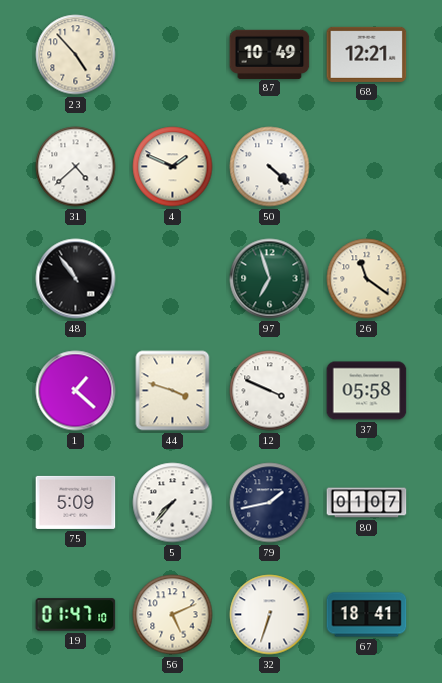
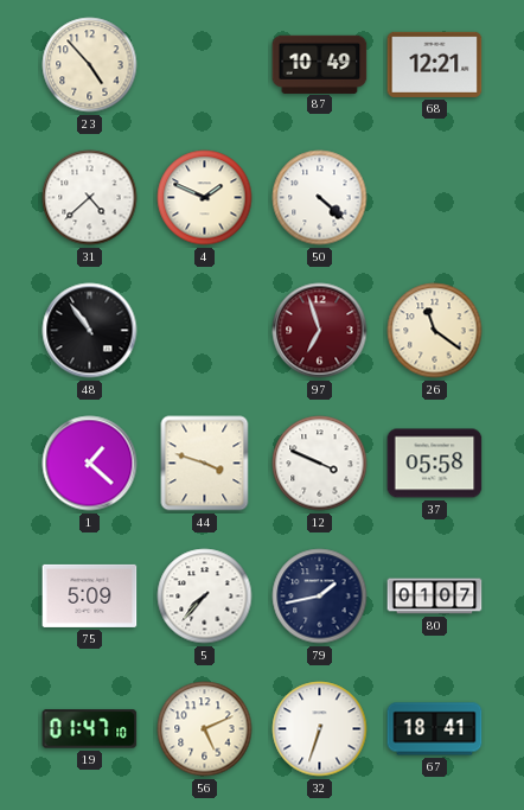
97 dial: green -> burgundy (320, 331)
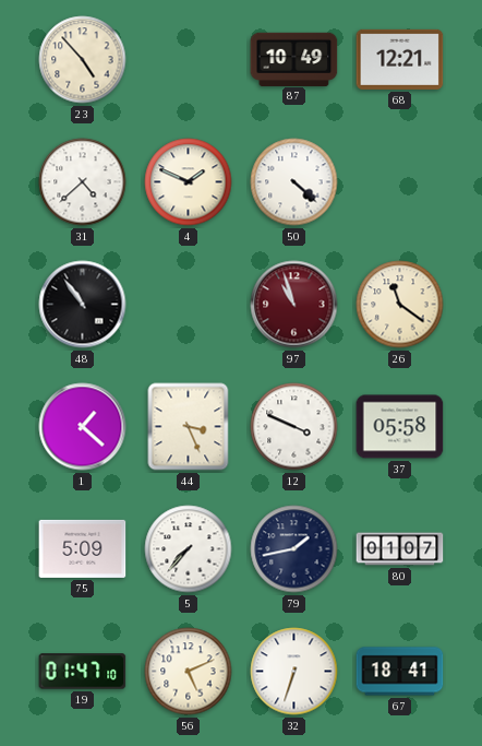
97: 6:57 -> 10:57 (294, 305)
44: 3:48 -> 3:26 (189, 427)
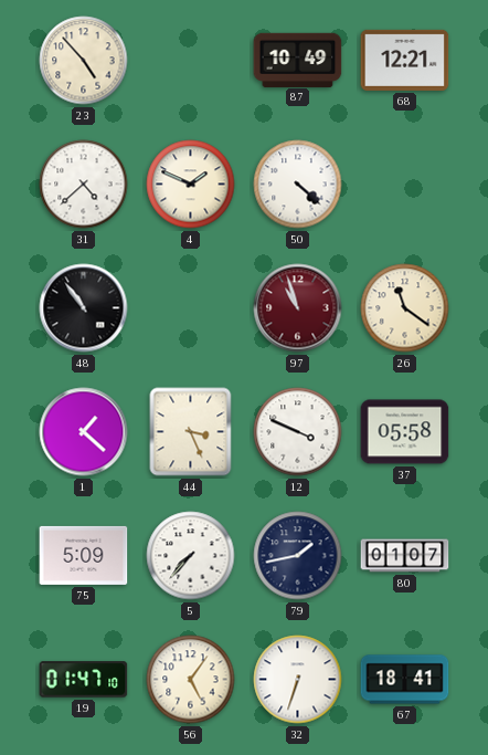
56: 5:11 -> 5:06 (191, 680)
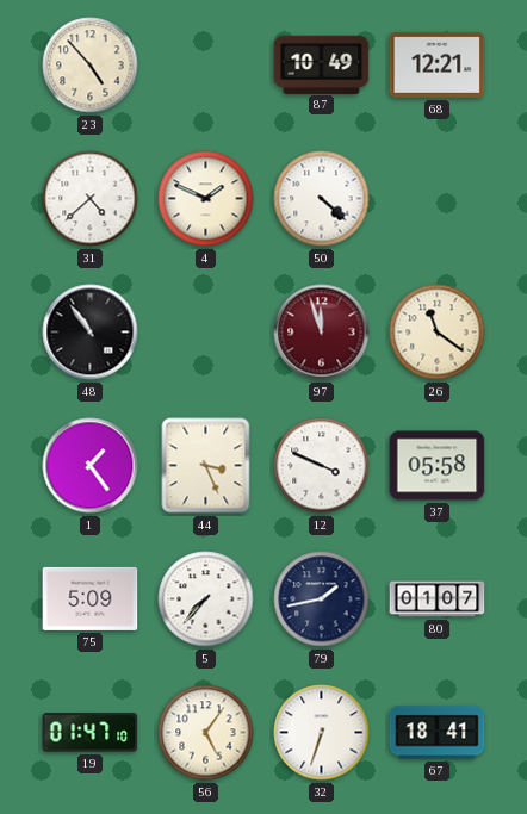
97: 10:57 -> 11:57 (322, 333)
1: 1:22 -> 1:24 (91, 466)
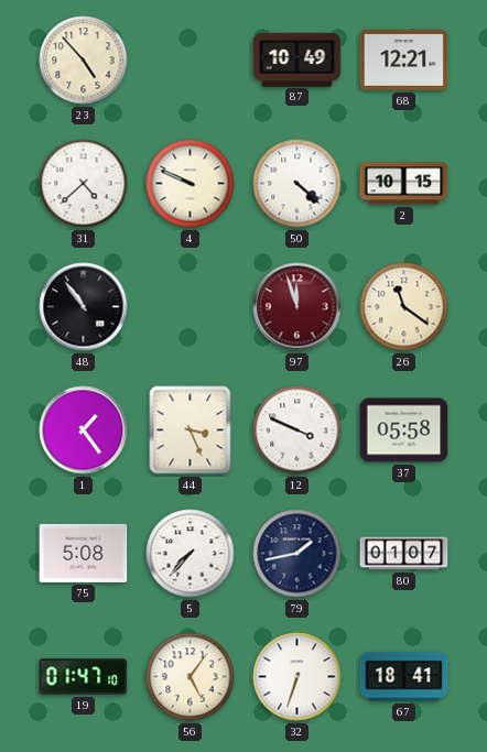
4: 1:49 -> 9:49 (191, 184)
2: none -> 10:15 (404, 184)
75: 5:09 -> 5:08 (84, 553)
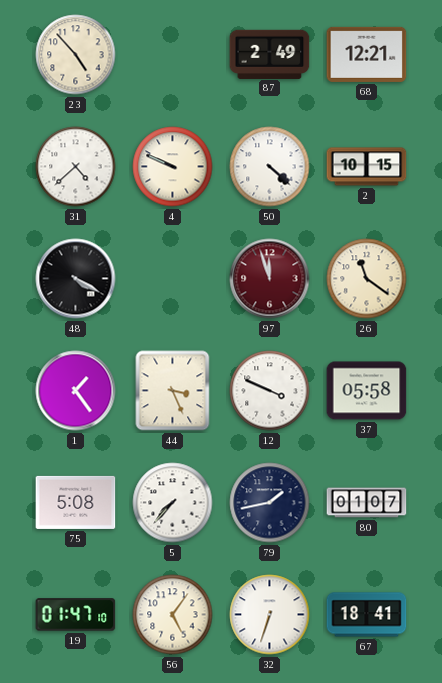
87: 10:49 -> 2:49 (270, 54)
48: 10:54 -> 4:20 (76, 279)
